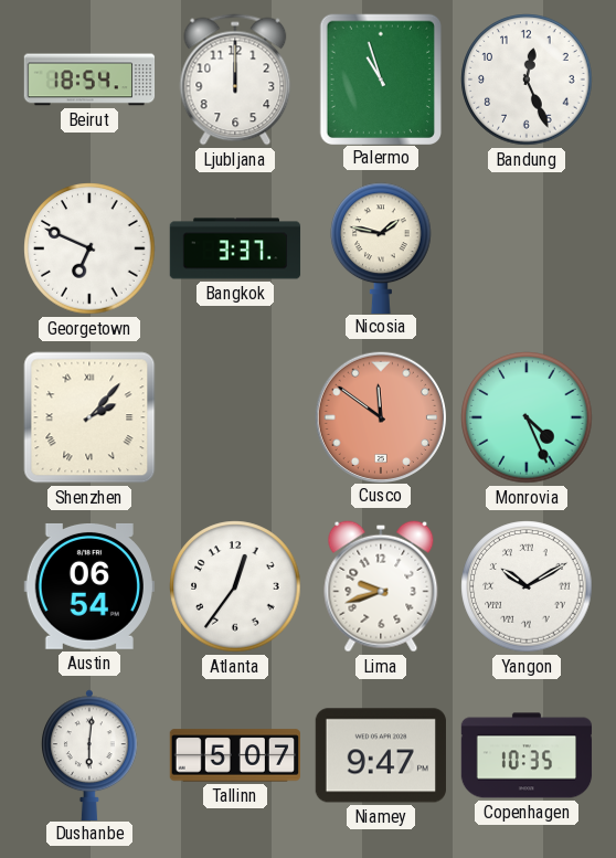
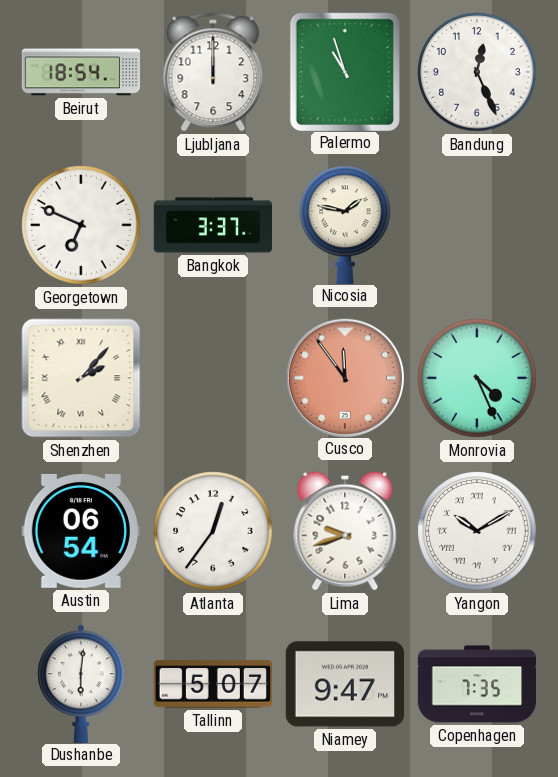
Cusco: 11:51 -> 11:54 (344, 377)
Copenhagen: 10:35 -> 7:35 (477, 684)
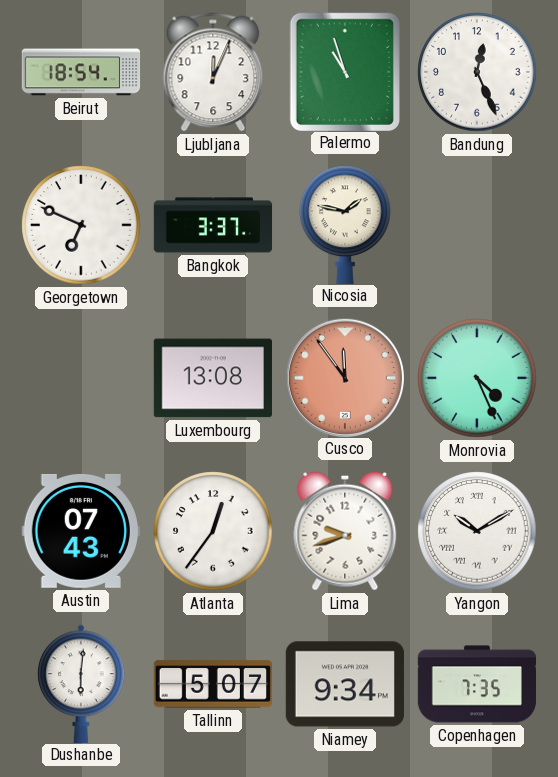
Ljubljana: 12:00 -> 12:04 (213, 72)
Shenzhen: 2:07 -> none (81, 378)
Luxembourg: none -> 13:08 (213, 378)
Austin: 06:54 -> 07:43 (81, 531)
Niamey: 9:47 -> 9:34 (344, 684)
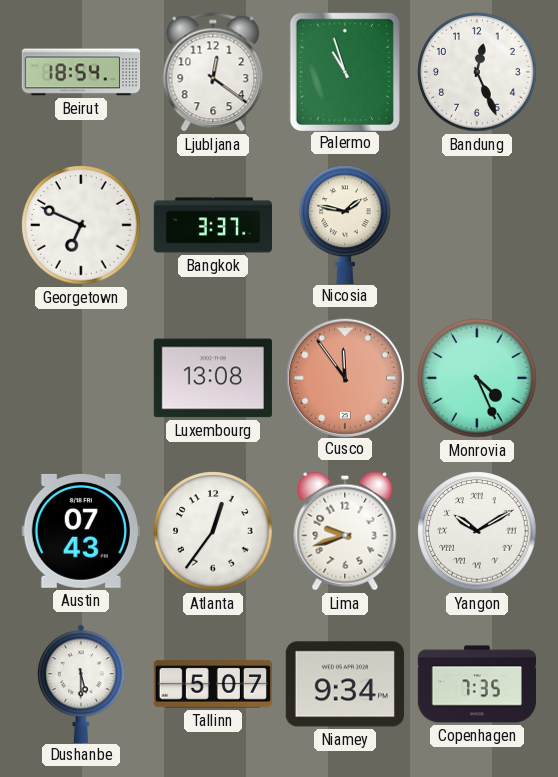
Ljubljana: 12:04 -> 12:21 (213, 72)
Dushanbe: 6:01 -> 5:30 (81, 683)
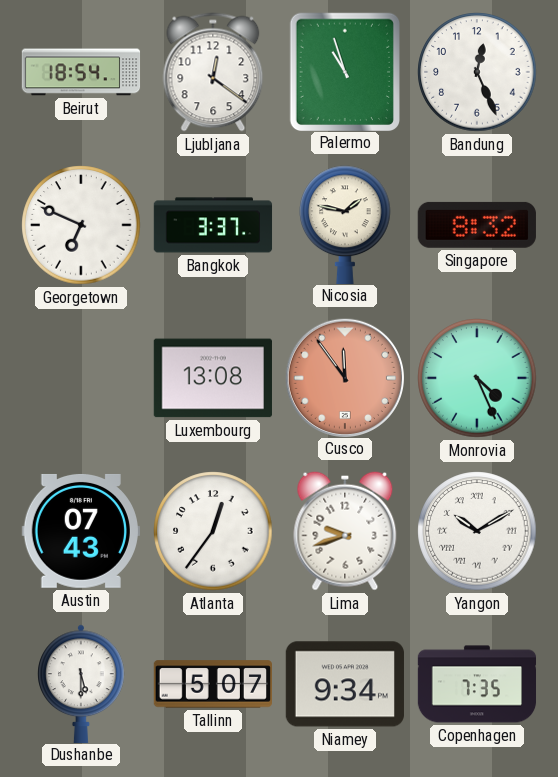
Singapore: none -> 8:32 (477, 225)
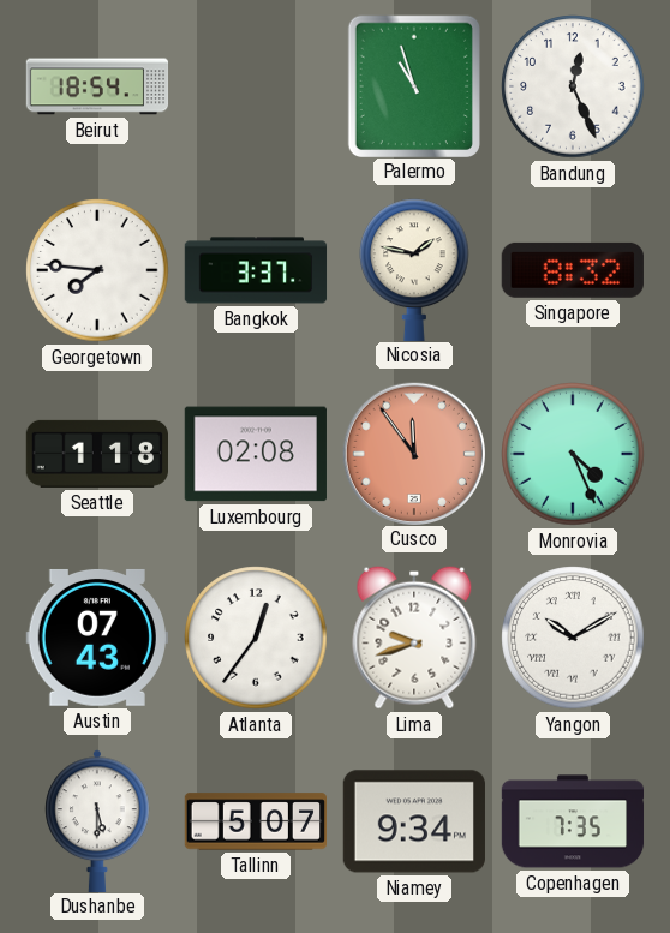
Ljubljana: 12:21 -> none (213, 72)
Georgetown: 6:49 -> 7:46 (97, 270)
Seattle: none -> 1:18 (96, 454)
Luxembourg: 13:08 -> 02:08 (256, 454)
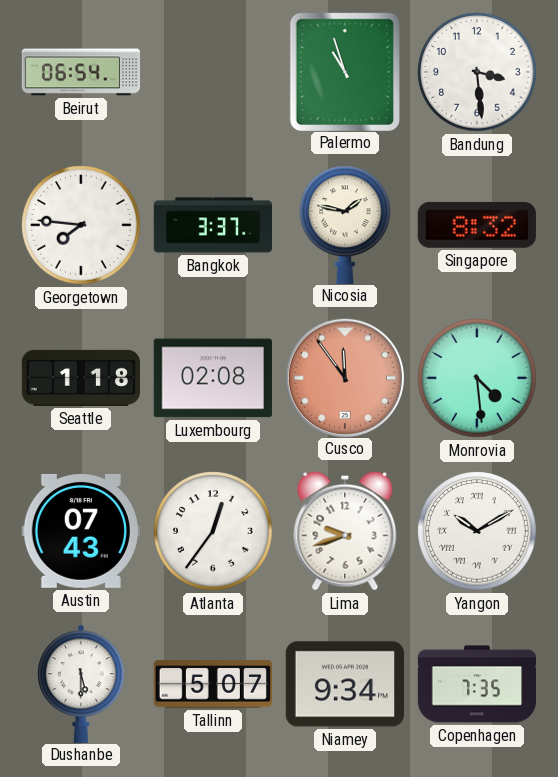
Beirut: 18:54 -> 06:54 (81, 72)
Bandung: 12:26 -> 3:29 (477, 72)
Monrovia: 4:26 -> 4:29 (477, 378)
